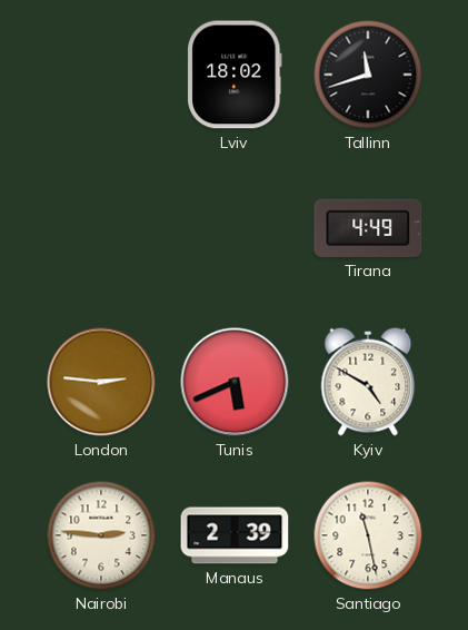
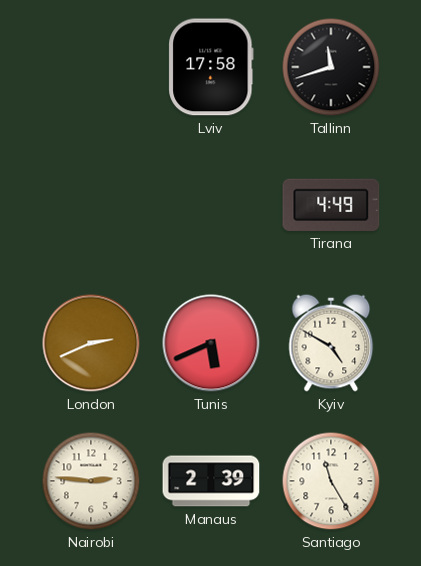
Lviv: 18:02 -> 17:58 (211, 67)
London: 2:46 -> 2:41 (91, 343)
Santiago: 11:28 -> 11:25 (331, 481)
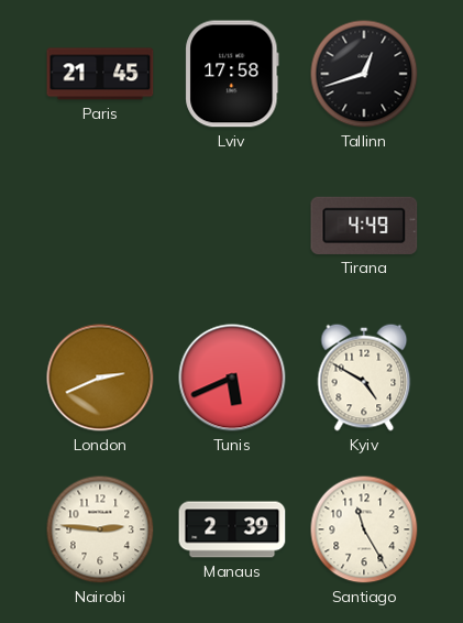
Paris: none -> 21:45 (100, 74)
Tallinn: 11:42 -> 12:42 (364, 74)
